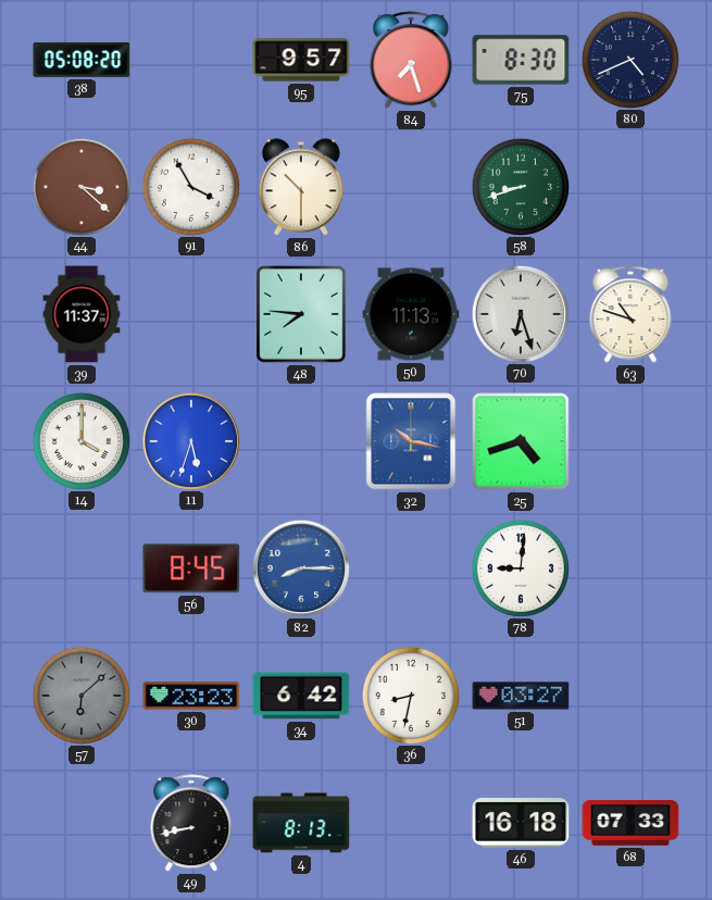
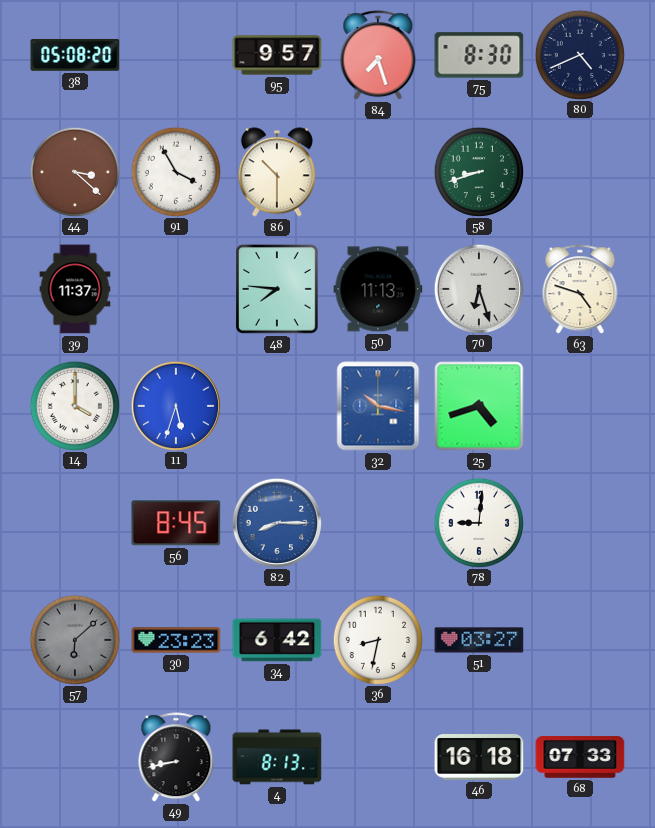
63: 10:48 -> 4:48 (580, 290)
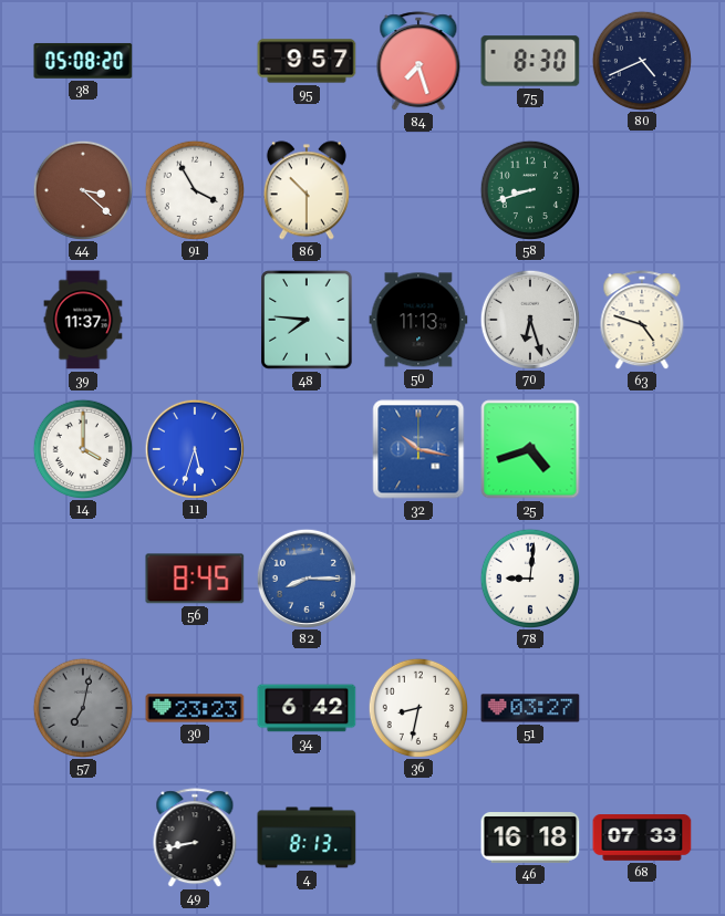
57: 6:08 -> 7:02 (82, 707)
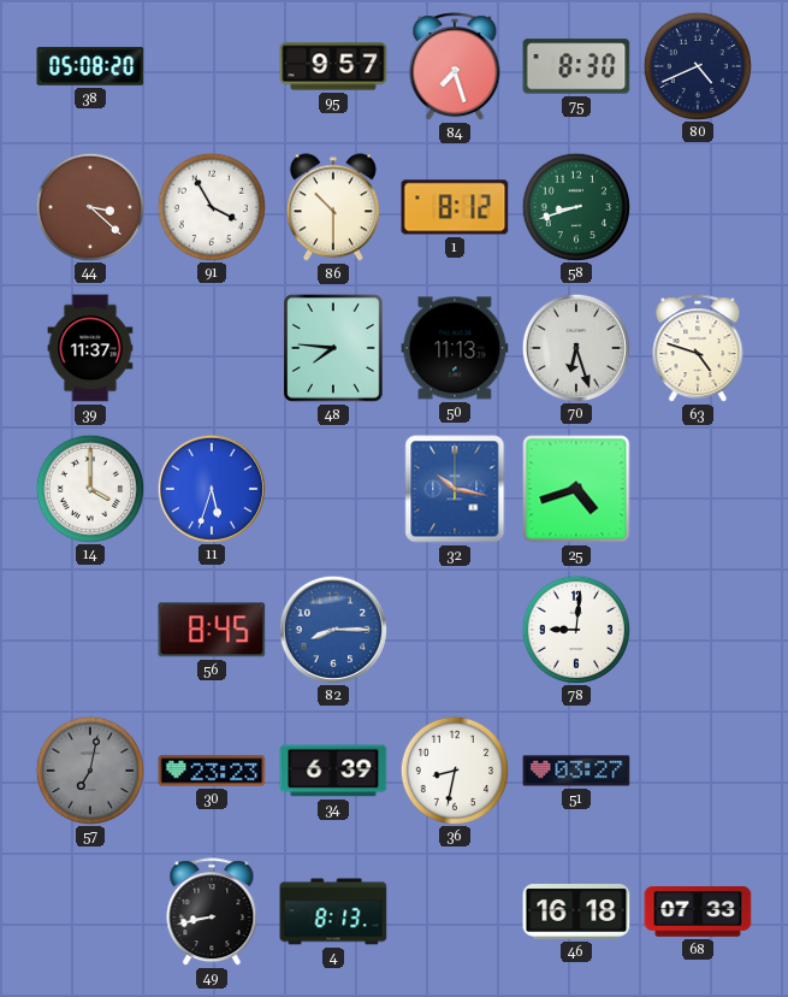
1: none -> 8:12 (455, 207)
34: 6:42 -> 6:39 (333, 771)
